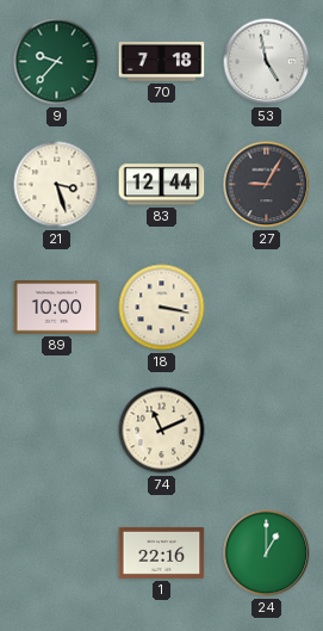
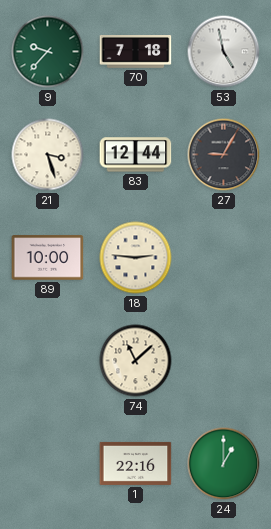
18: 3:17 -> 2:46 (136, 258)
74: 11:11 -> 11:08 (136, 361)
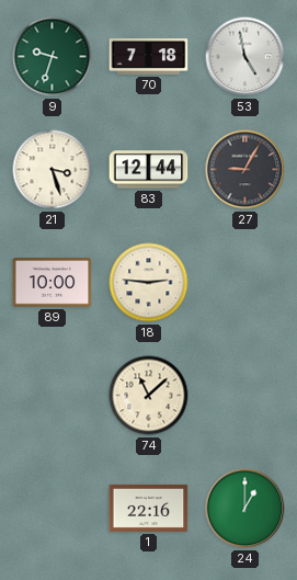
9: 9:37 -> 9:33 (53, 57)
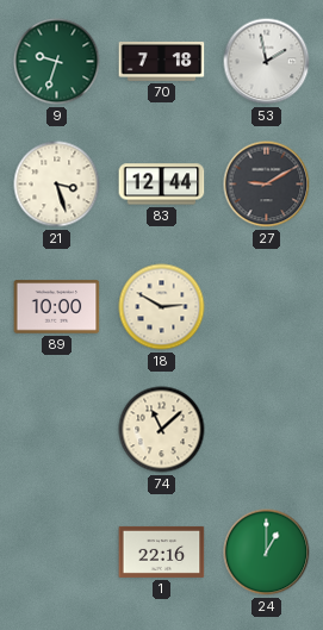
53: 4:58 -> 1:58 (267, 62)
27: 9:05 -> 9:10 (267, 185)
18: 2:46 -> 2:50 (162, 307)
